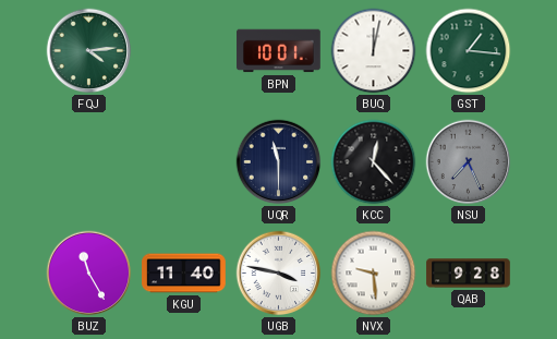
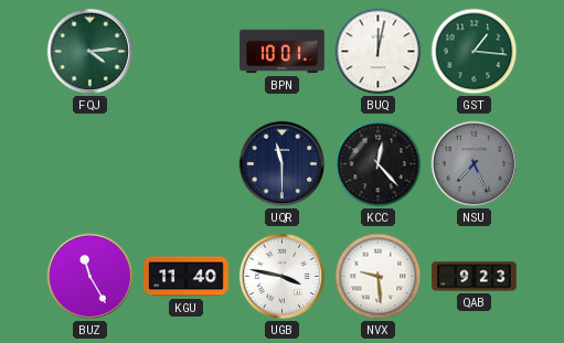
QAB: 9:28 -> 9:23 (475, 277)
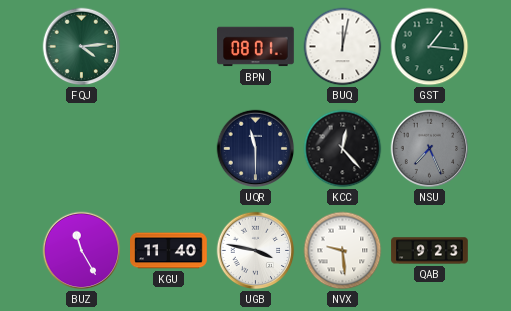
BPN: 10:01 -> 08:01 (256, 47)
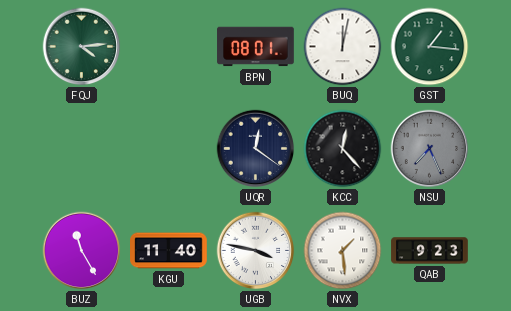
UQR: 11:30 -> 12:21 (256, 149)
NVX: 9:29 -> 1:29 (343, 251)
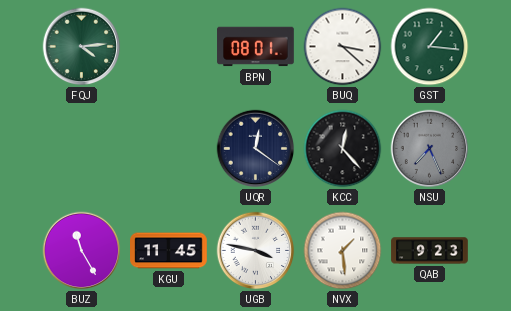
BUQ: 12:02 -> 3:22 (343, 47)
KGU: 11:40 -> 11:45 (169, 251)
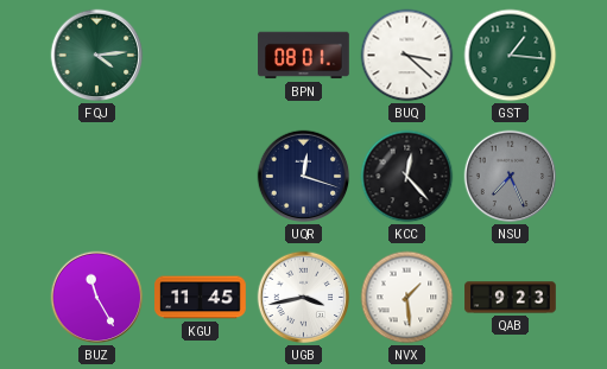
UQR: 12:21 -> 12:18 (304, 177)
UGB: 3:47 -> 3:43 (304, 298)
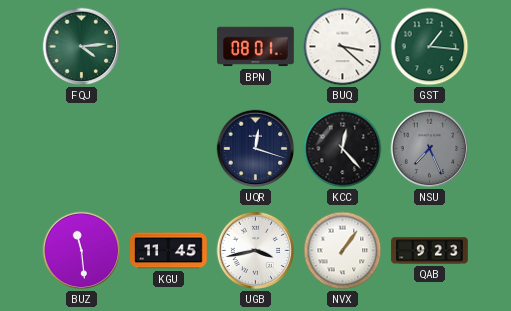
BUZ: 11:25 -> 11:29 (82, 251)
NVX: 1:29 -> 1:06 (343, 251)
